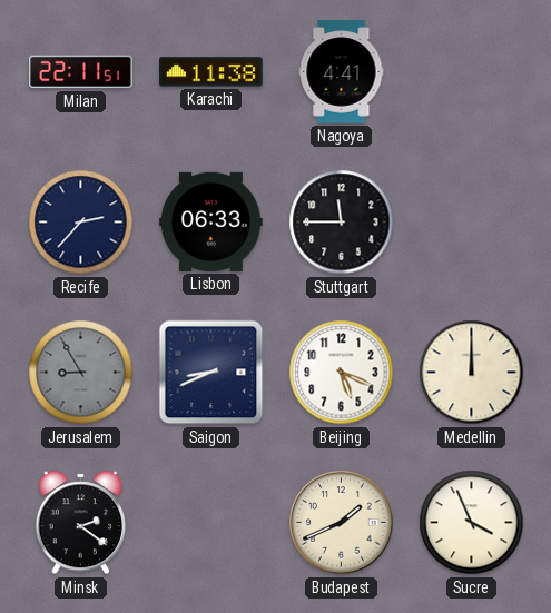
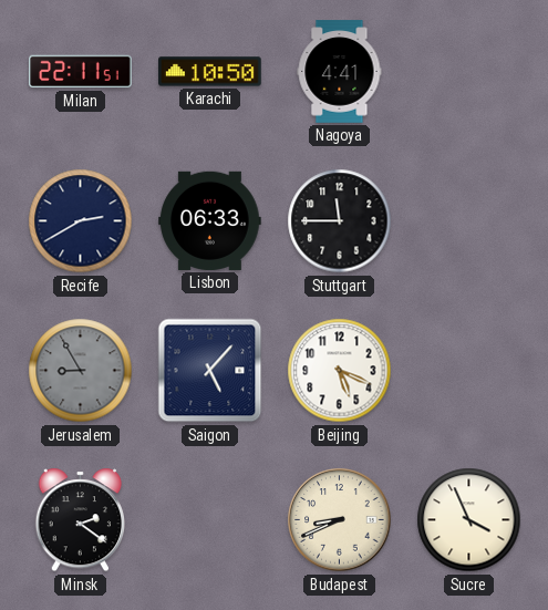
Karachi: 11:38 -> 10:50 (210, 72)
Recife: 2:37 -> 2:40 (81, 221)
Saigon: 8:41 -> 5:07 (210, 371)
Medellin: 12:00 -> none (472, 373)
Budapest: 1:41 -> 8:41 (340, 520)
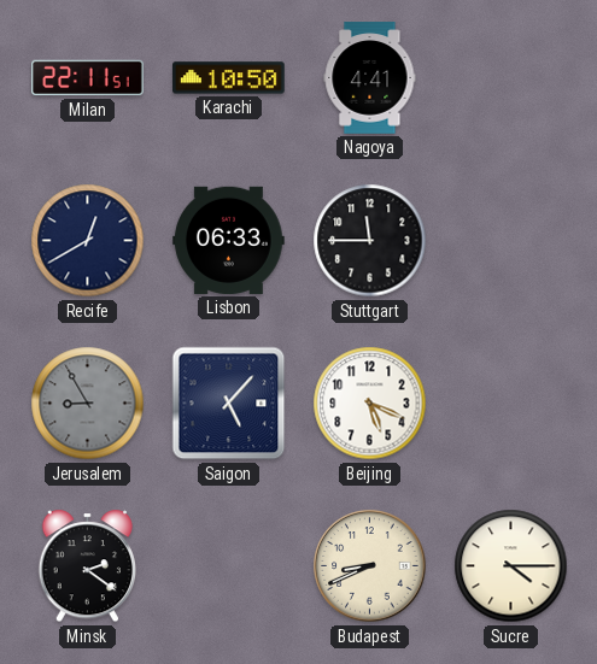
Recife: 2:40 -> 12:40 (88, 241)
Sucre: 3:56 -> 4:15 (511, 566)
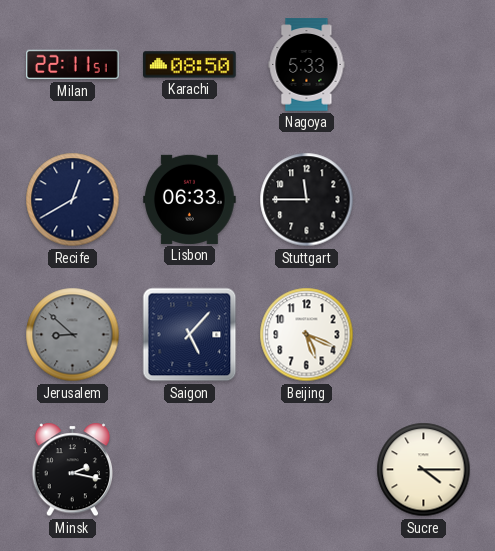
Karachi: 10:50 -> 08:50 (190, 65)
Nagoya: 4:41 -> 5:33 (307, 65)
Jerusalem: 8:55 -> 8:52 (73, 335)
Minsk: 2:21 -> 2:17 (73, 470)
Budapest: 8:41 -> none (370, 566)
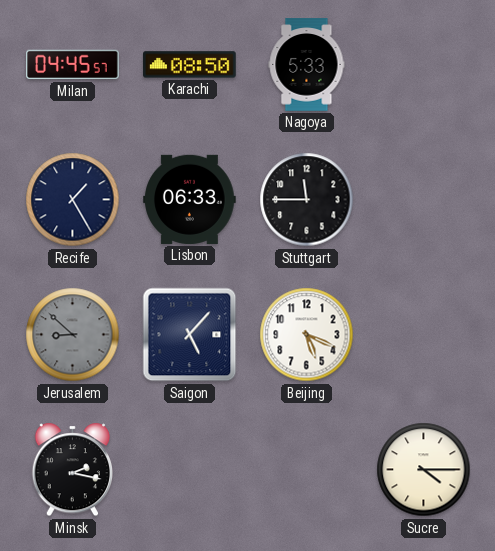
Milan: 22:11 -> 04:45 (73, 65)
Recife: 12:40 -> 1:25 (73, 200)
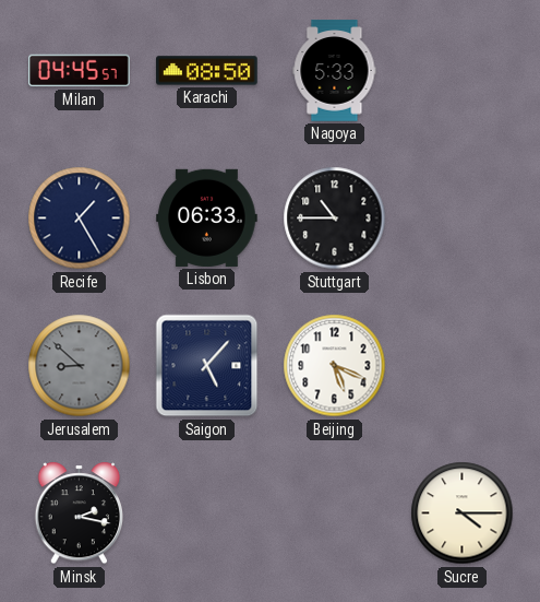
Stuttgart: 11:45 -> 10:45 (335, 219)
